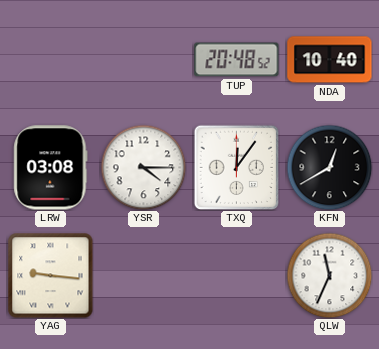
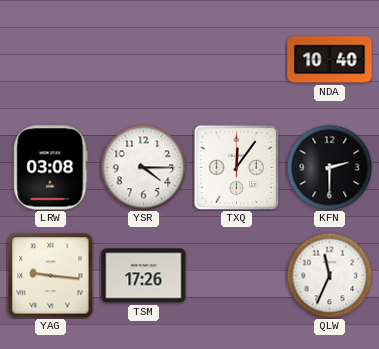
TUP: 20:48 -> none (237, 60)
KFN: 12:40 -> 2:30 (329, 167)
TSM: none -> 17:26 (144, 276)
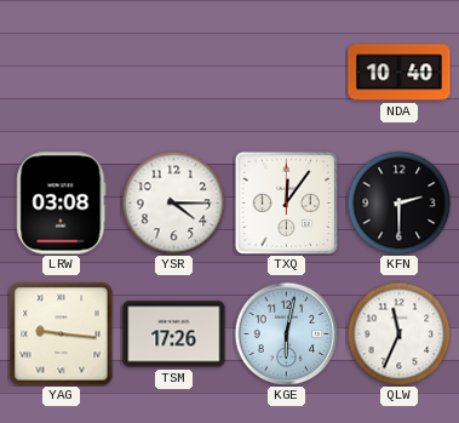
KGE: none -> 6:02 (286, 333)
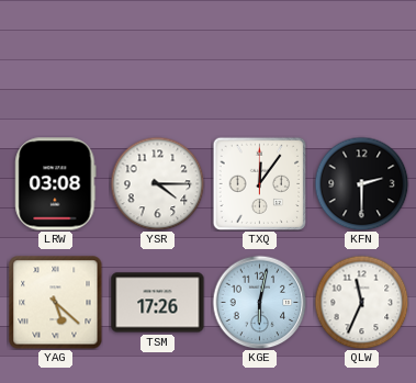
NDA: 10:40 -> none (400, 73)
YAG: 9:16 -> 5:22 (56, 303)
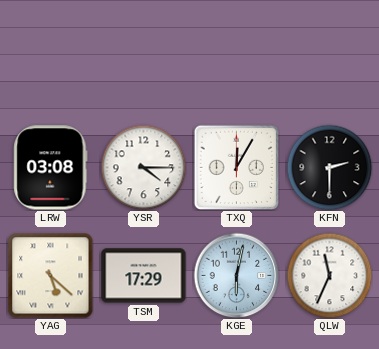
TXQ: 12:06 -> 12:05 (236, 167)
TSM: 17:26 -> 17:29 (144, 276)
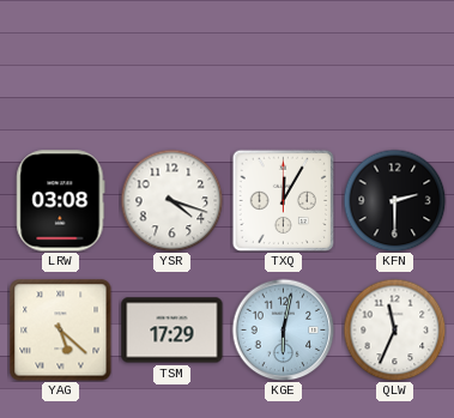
YSR: 4:15 -> 4:18 (171, 200)
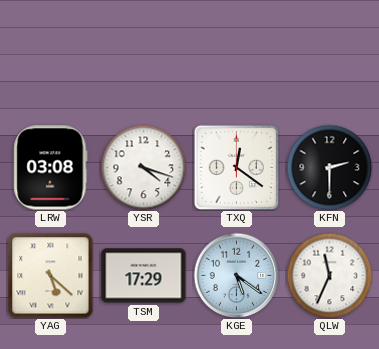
TXQ: 12:05 -> 12:21 (236, 167)
KGE: 6:02 -> 5:21 (236, 275)
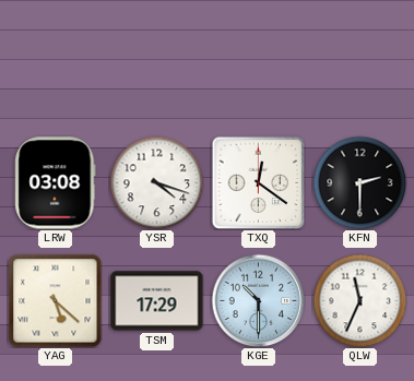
KGE: 5:21 -> 10:30 (258, 300)
